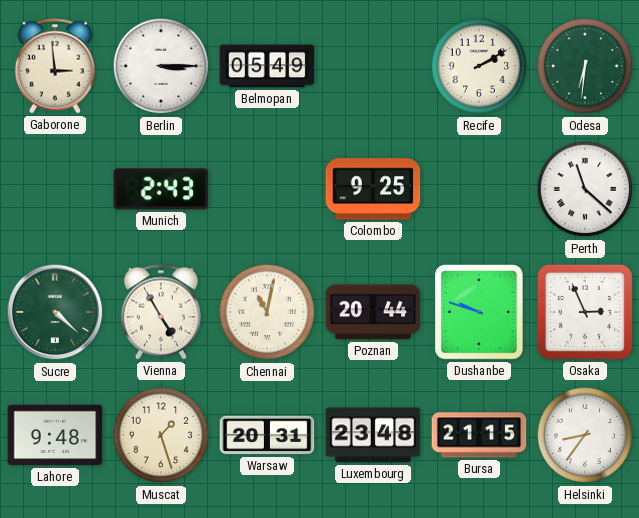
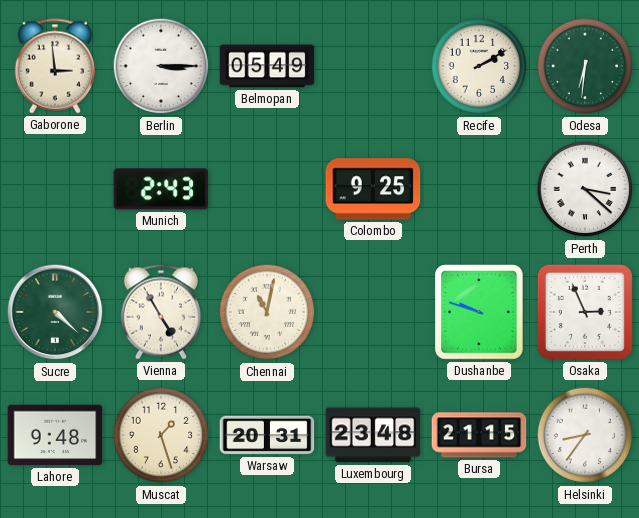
Perth: 11:22 -> 3:22 (585, 189)
Poznan: 20:44 -> none (373, 312)
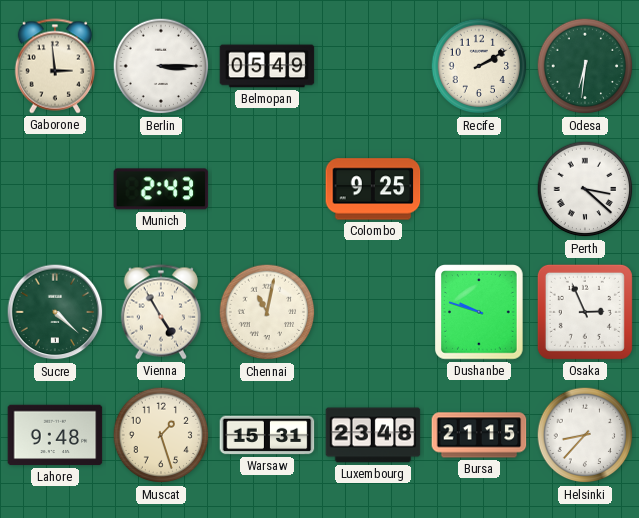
Warsaw: 20:31 -> 15:31 (267, 435)
Helsinki: 8:36 -> 8:37 (585, 435)
